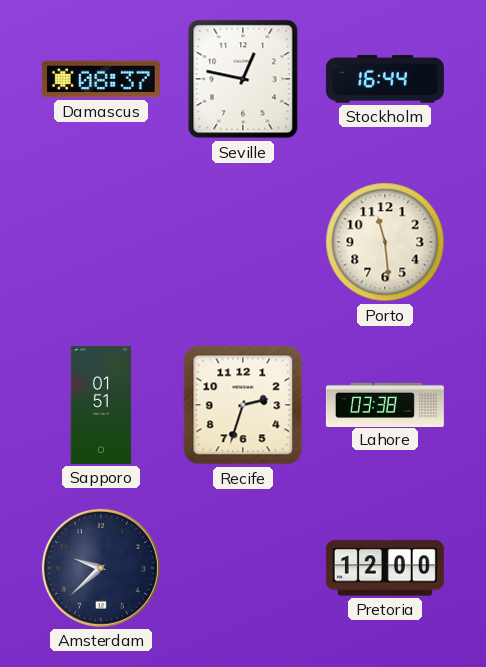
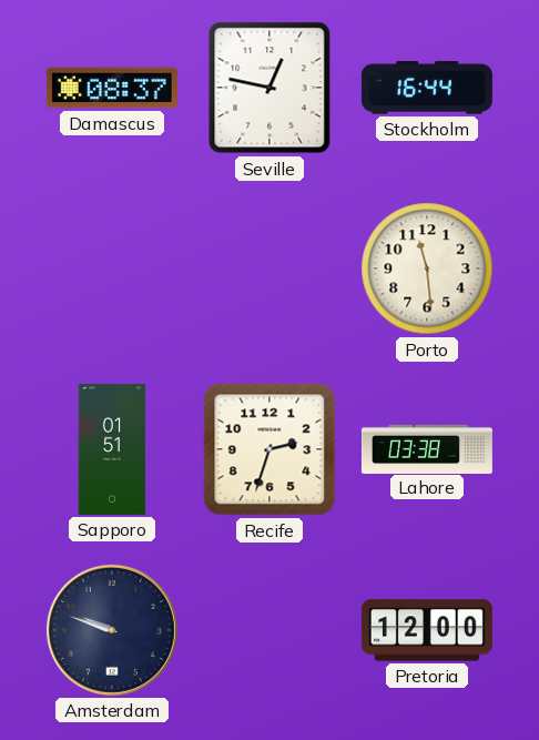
Amsterdam: 9:38 -> 9:48 (112, 630)
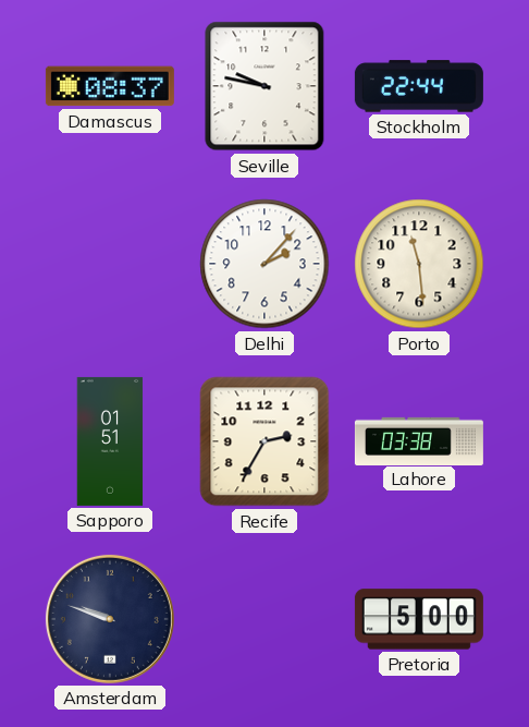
Seville: 12:47 -> 9:47 (264, 86)
Stockholm: 16:44 -> 22:44 (419, 86)
Delhi: none -> 2:07 (264, 264)
Recife: 2:33 -> 2:35 (264, 441)
Pretoria: 12:00 -> 5:00 (419, 619)
